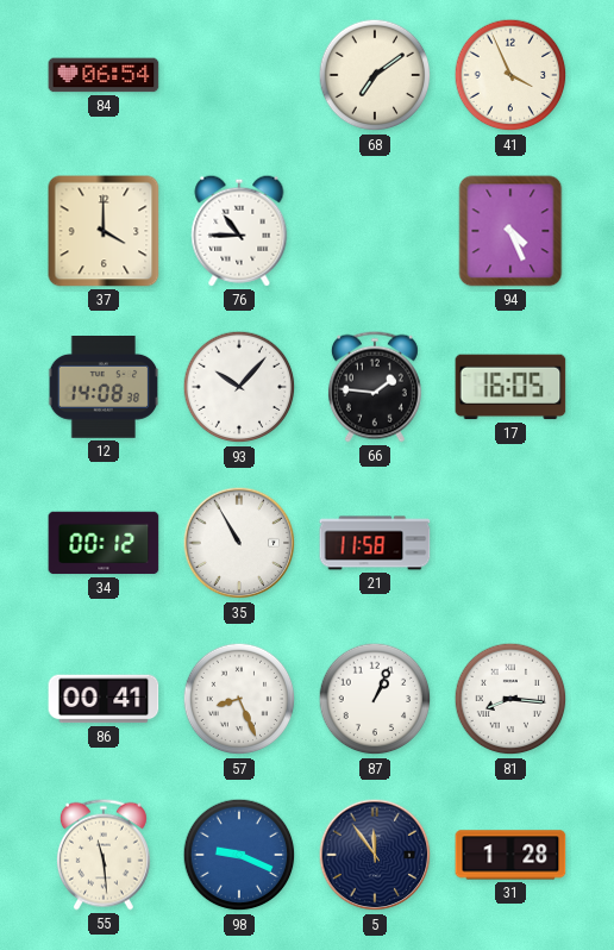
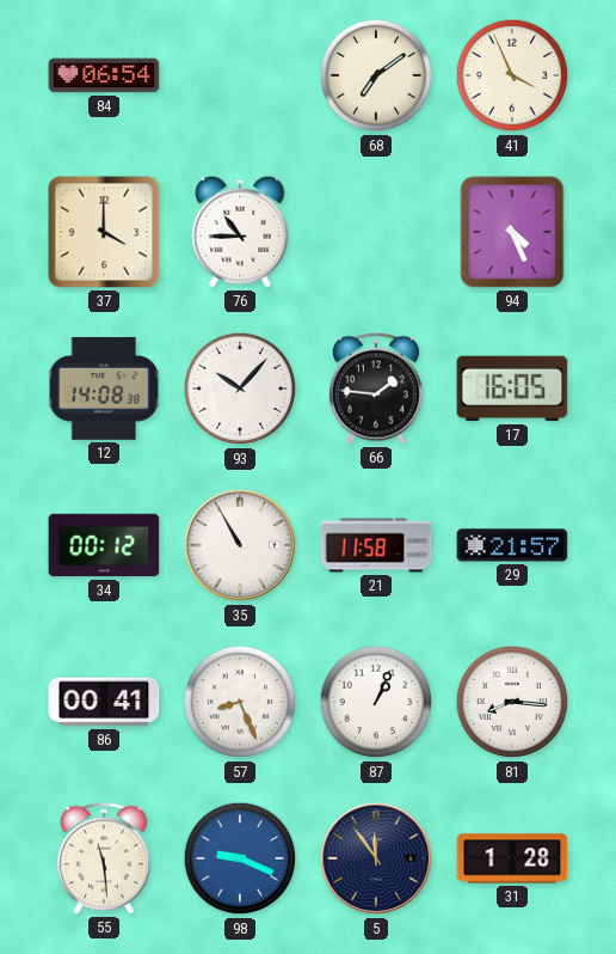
29: none -> 21:57 (512, 545)
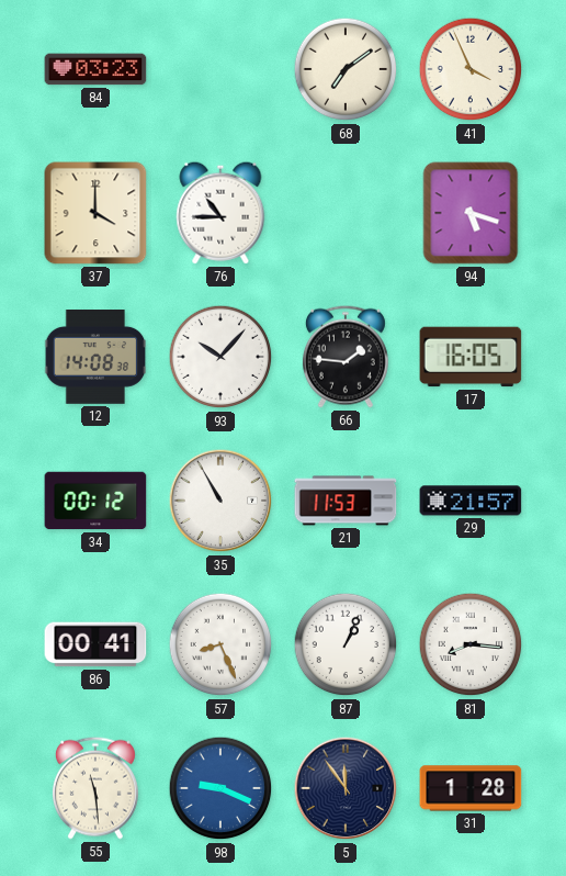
84: 06:54 -> 03:23 (95, 69)
94: 4:26 -> 5:18 (471, 213)
21: 11:58 -> 11:53 (346, 501)
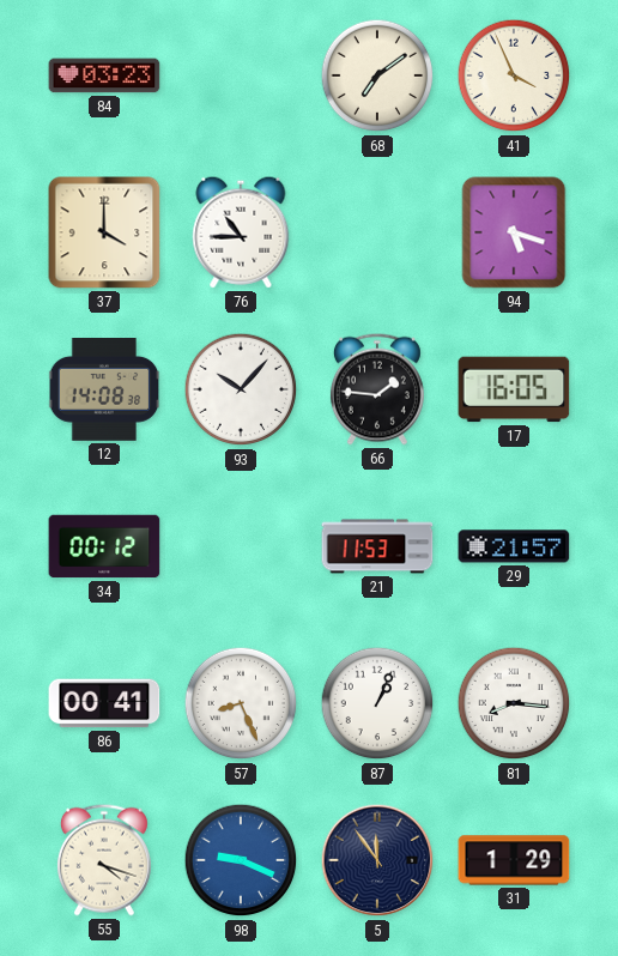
35: 10:55 -> none (220, 501)
55: 11:29 -> 4:18 (104, 860)
31: 1:28 -> 1:29 (514, 860)
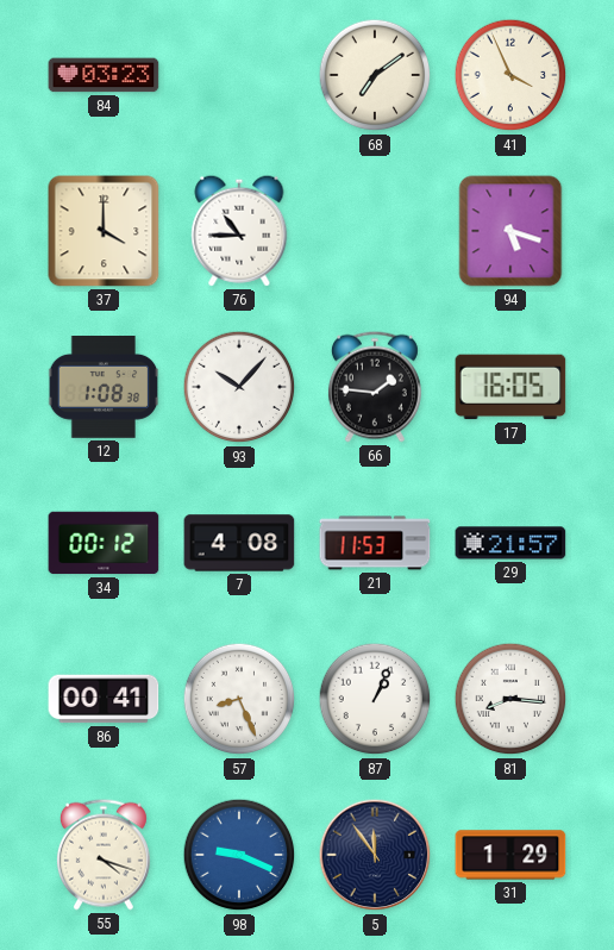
12: 14:08 -> 1:08 (104, 388)
7: none -> 4:08 (239, 543)
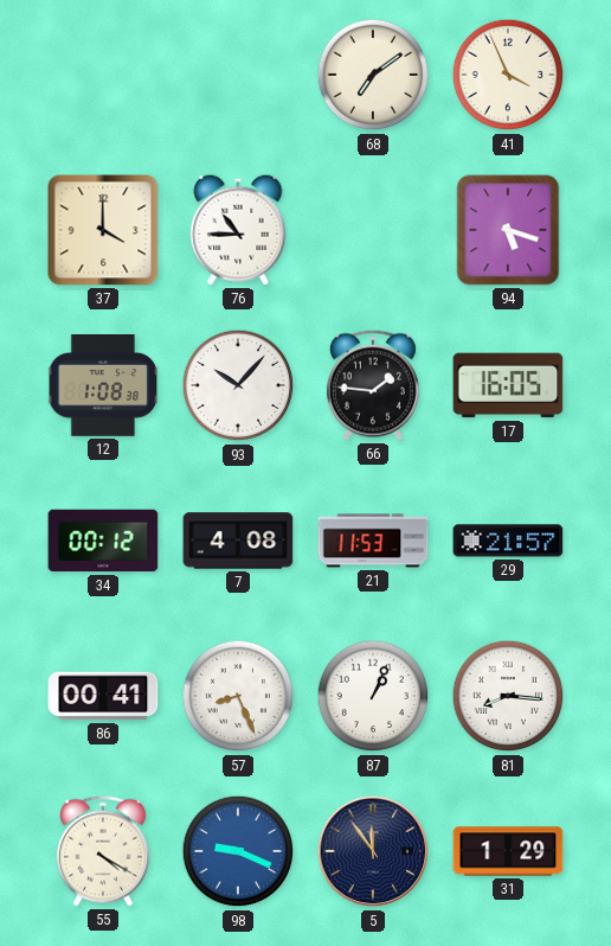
84: 03:23 -> none (104, 75)
55: 4:18 -> 4:20 (103, 851)
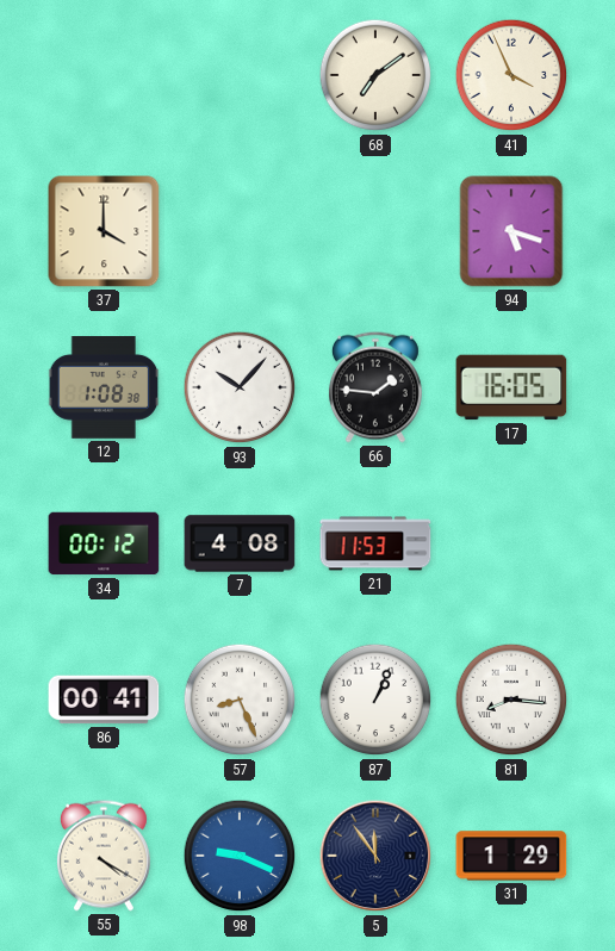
76: 10:45 -> none (238, 230)
29: 21:57 -> none (508, 541)
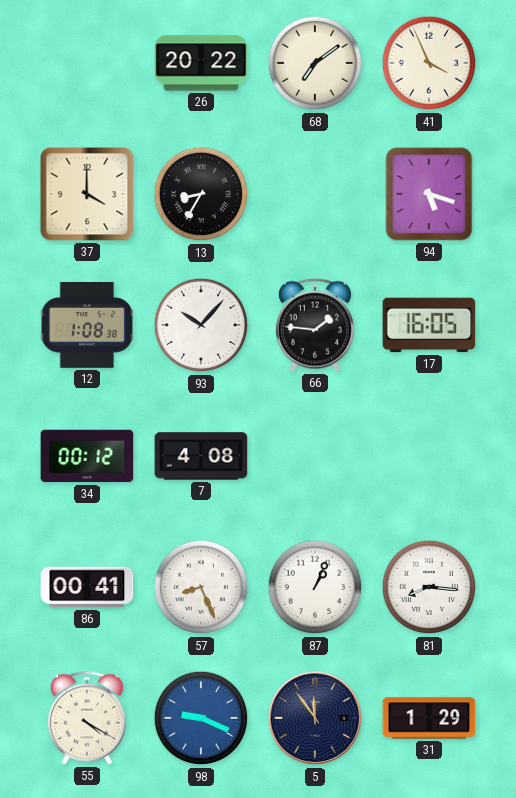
26: none -> 20:22 (201, 63)
13: none -> 8:35 (201, 194)
21: 11:53 -> none (375, 543)
